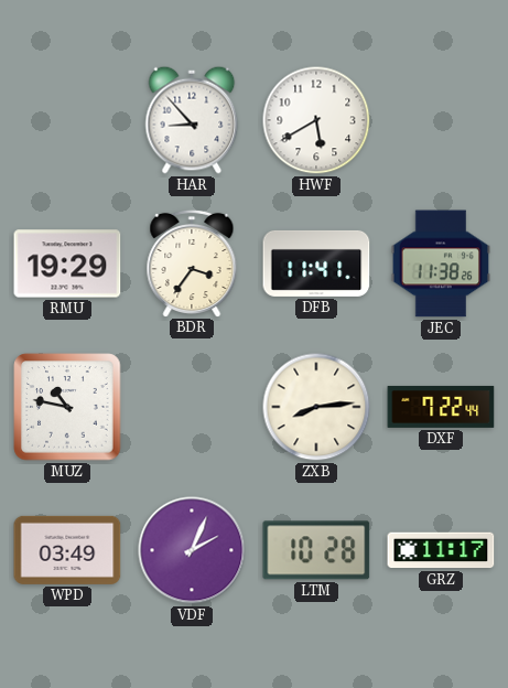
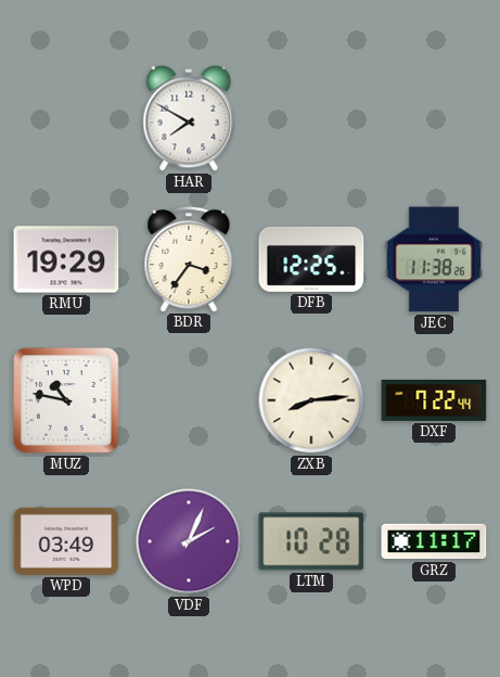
HAR: 8:53 -> 7:50 (189, 118)
HWF: 5:40 -> none (316, 120)
DFB: 11:41 -> 12:25 (311, 259)
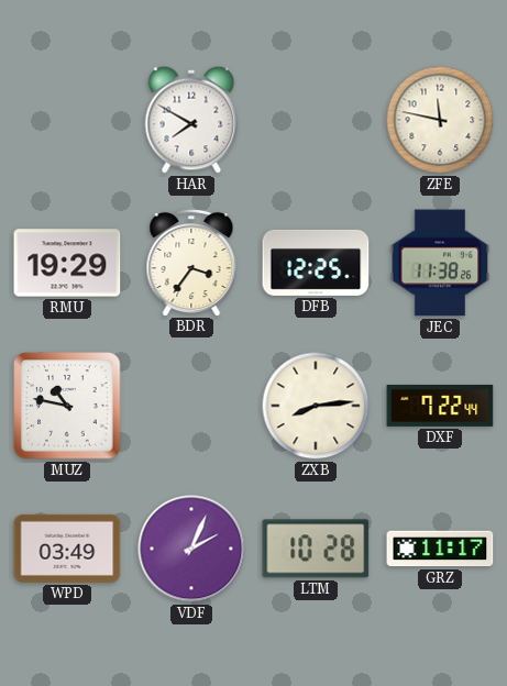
ZFE: none -> 11:47 (440, 120)
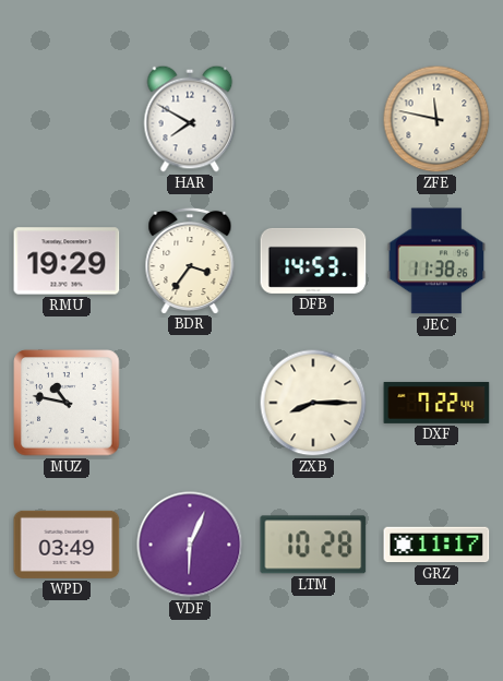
DFB: 12:25 -> 14:53 (313, 261)
ZXB: 8:14 -> 8:15 (313, 403)
VDF: 2:04 -> 6:04 (190, 545)
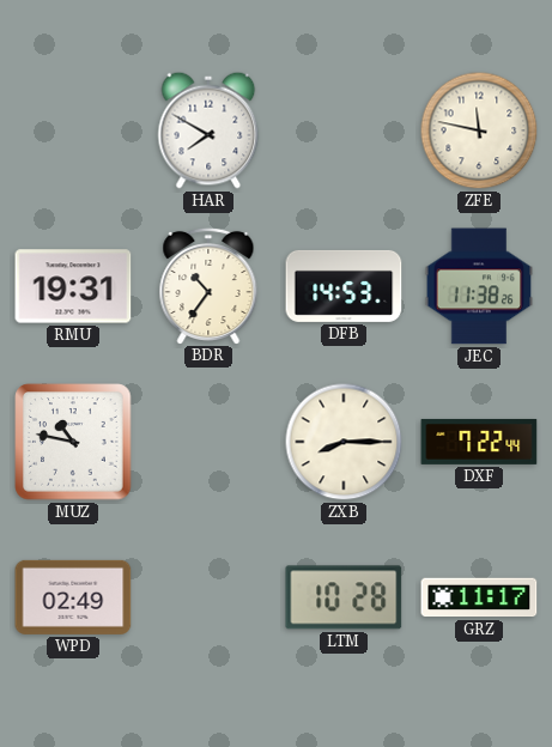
RMU: 19:29 -> 19:31 (73, 286)
BDR: 3:36 -> 10:36 (208, 285)
WPD: 03:49 -> 02:49 (73, 597)
VDF: 6:04 -> none (190, 545)
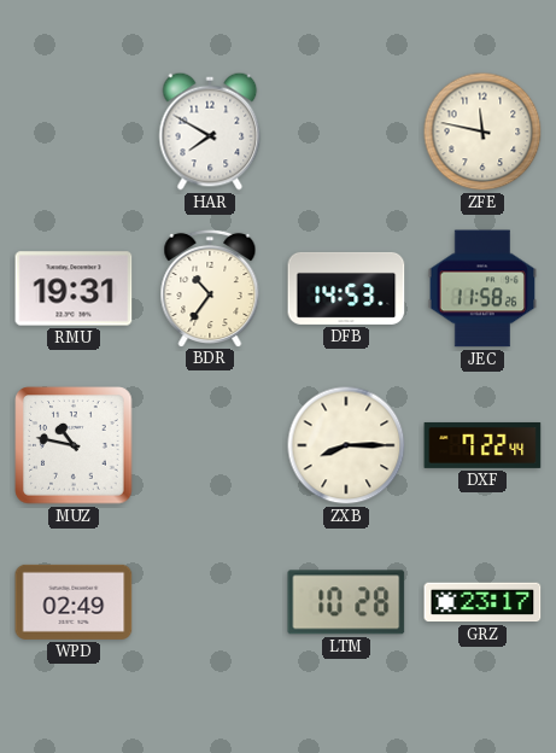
JEC: 11:38 -> 11:58 (482, 288)
GRZ: 11:17 -> 23:17 (482, 602)
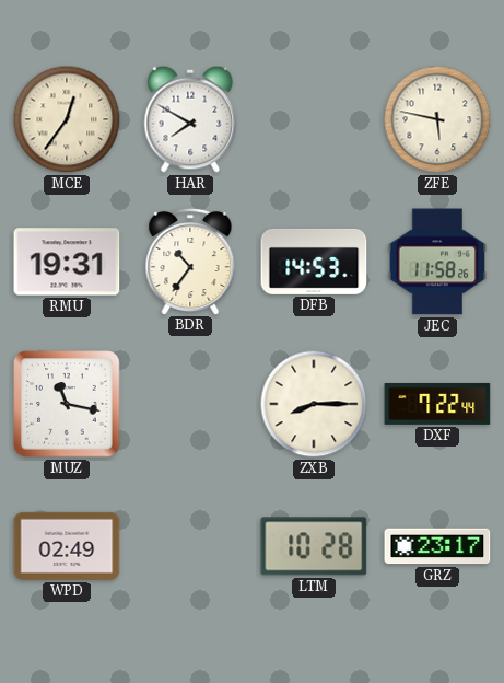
MCE: none -> 12:36 (67, 119)
ZFE: 11:47 -> 5:47 (437, 119)
MUZ: 10:47 -> 11:17 (67, 404)
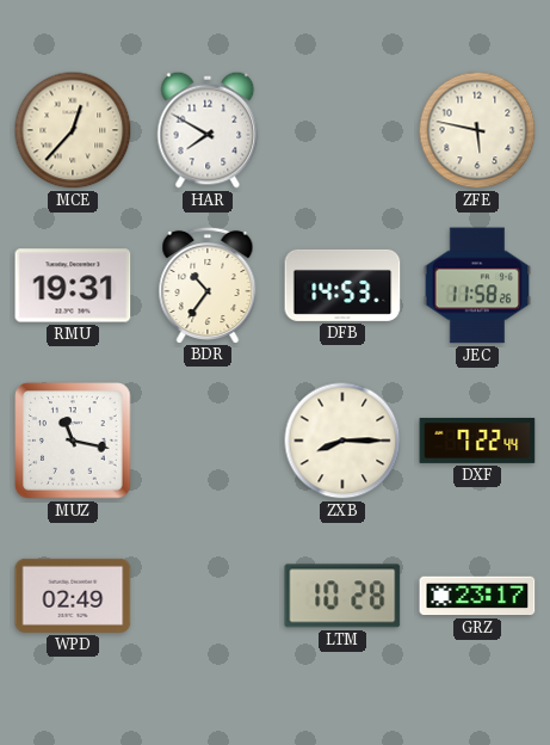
MCE: 12:36 -> 12:37 (73, 130)
